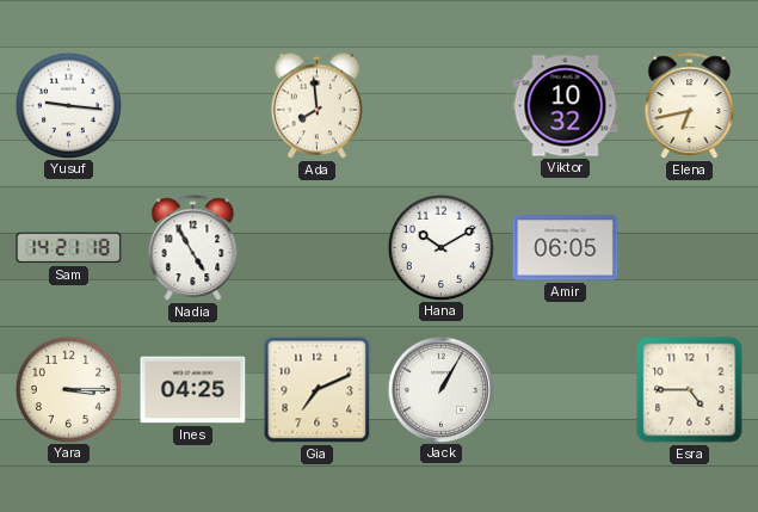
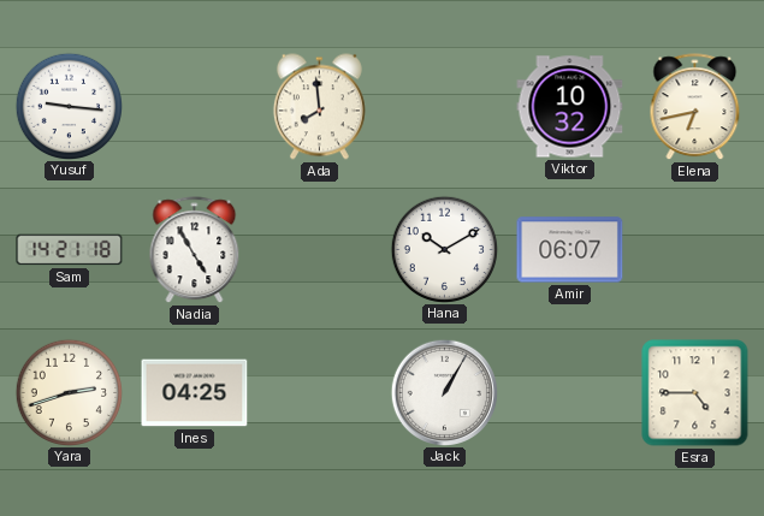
Amir: 06:05 -> 06:07 (570, 250)
Yara: 3:15 -> 2:42 (69, 392)
Gia: 7:11 -> none (318, 390)
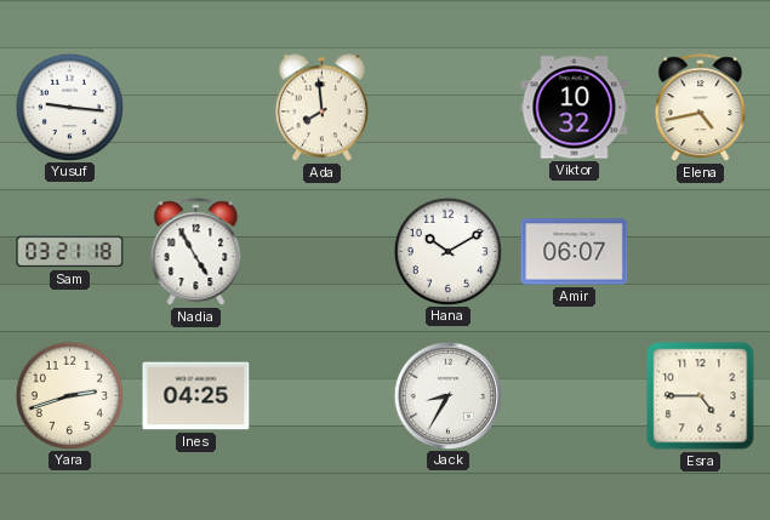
Elena: 6:43 -> 4:43 (701, 108)
Sam: 14:21 -> 03:21 (70, 252)
Jack: 1:05 -> 8:35 (447, 395)
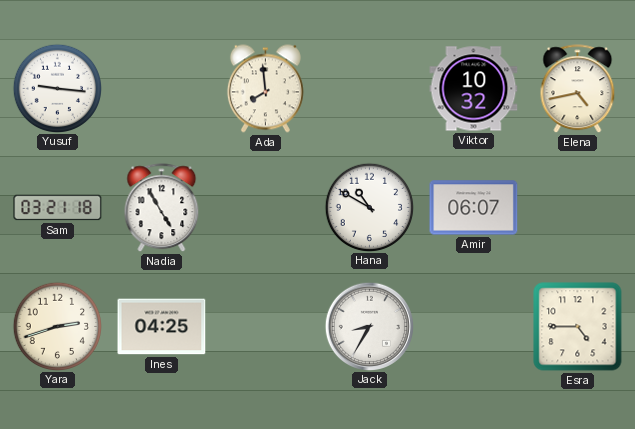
Hana: 10:10 -> 10:50 (369, 207)
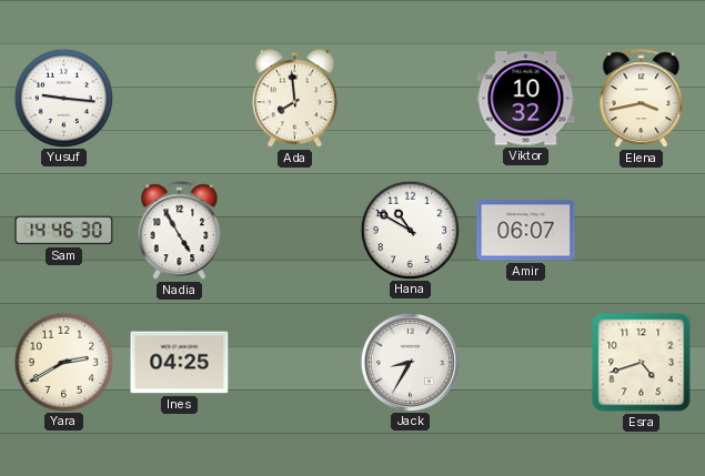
Elena: 4:43 -> 3:43 (642, 99)
Sam: 03:21 -> 14:46 (64, 231)
Yara: 2:42 -> 2:40 (63, 362)
Esra: 4:45 -> 4:42 (642, 363)
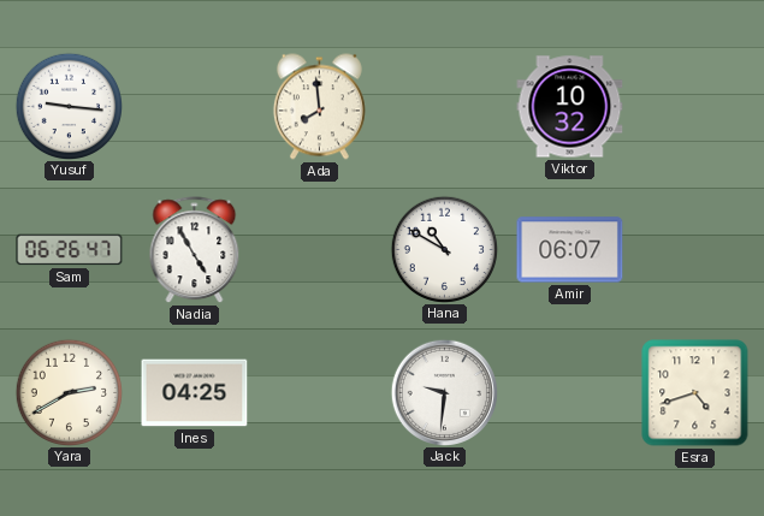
Elena: 3:43 -> none (642, 99)
Sam: 14:46 -> 06:26 (70, 250)
Jack: 8:35 -> 9:31 (444, 392)
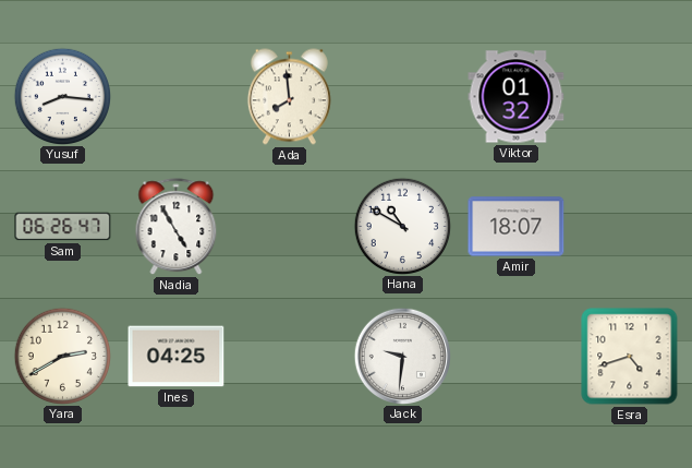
Yusuf: 9:16 -> 8:16 (62, 96)
Viktor: 10:32 -> 01:32 (517, 97)
Amir: 06:07 -> 18:07 (517, 227)
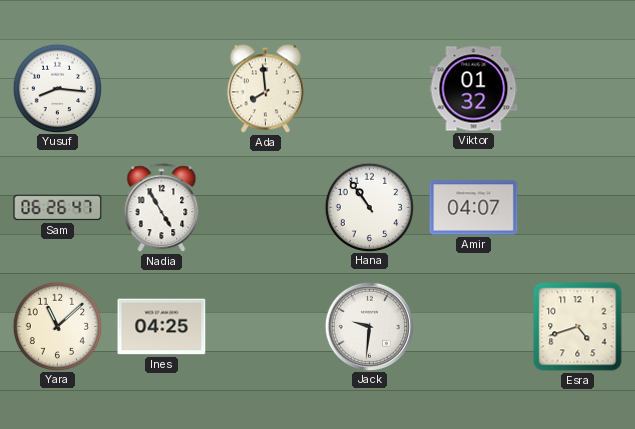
Hana: 10:50 -> 10:54 (369, 207)
Amir: 18:07 -> 04:07 (474, 208)
Yara: 2:40 -> 11:08 (57, 326)
